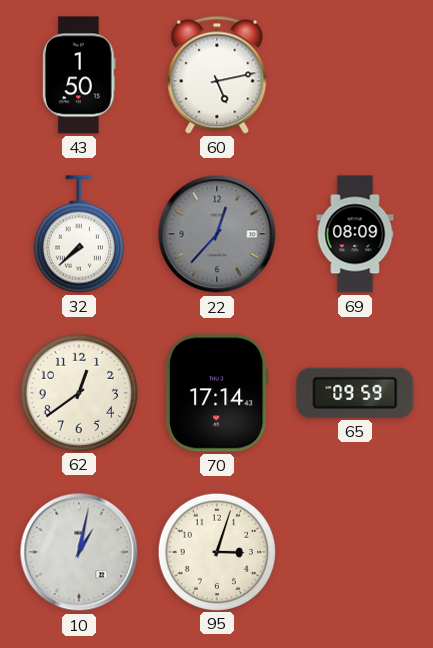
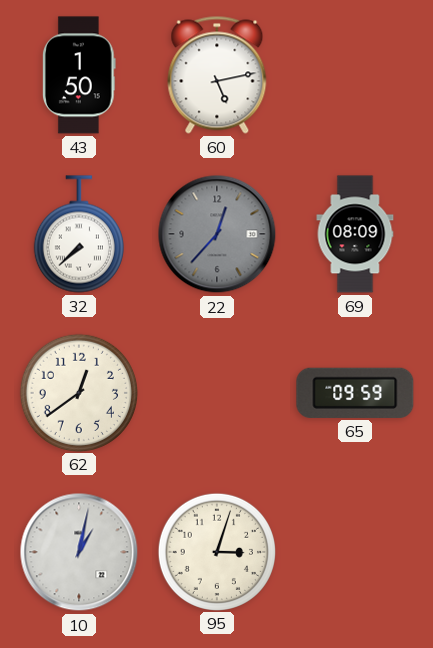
70: 17:14 -> none (217, 393)
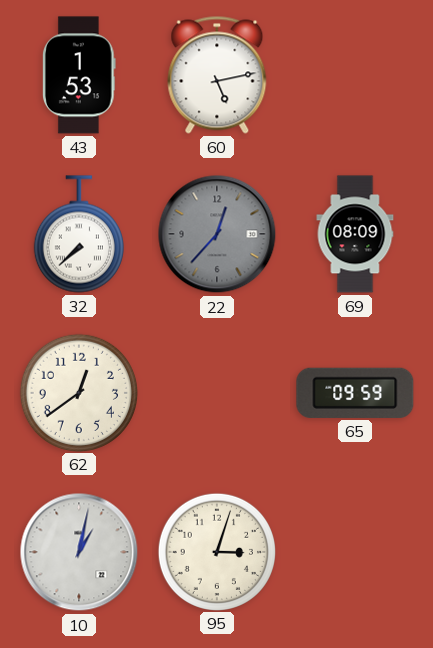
43: 1:50 -> 1:53 (79, 75)
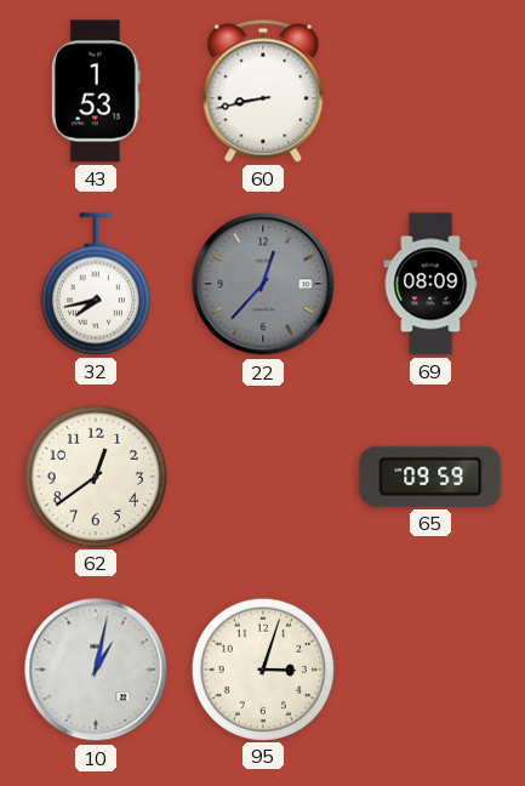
60: 5:13 -> 8:43 (263, 91)
32: 7:38 -> 7:43 (96, 284)
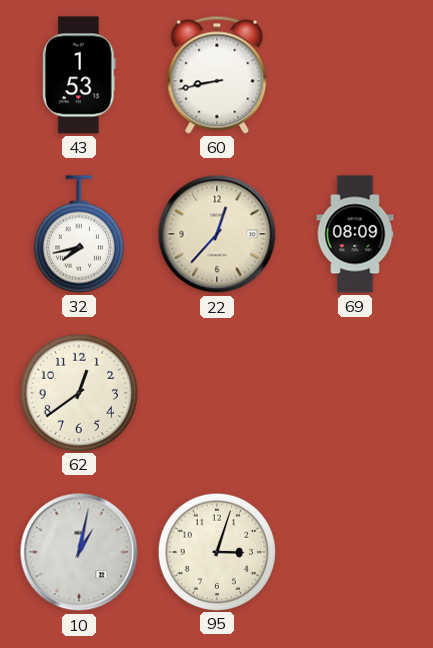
22 dial: grey -> cream (217, 234)
65: 09:59 -> none (430, 477)
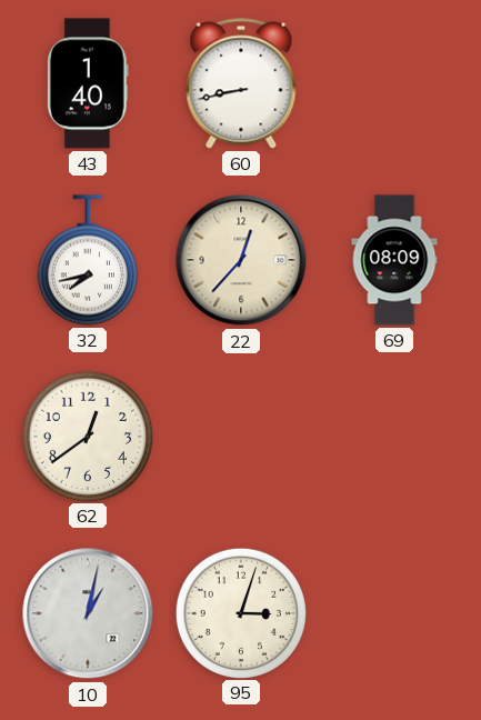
43: 1:53 -> 1:40 (88, 83)
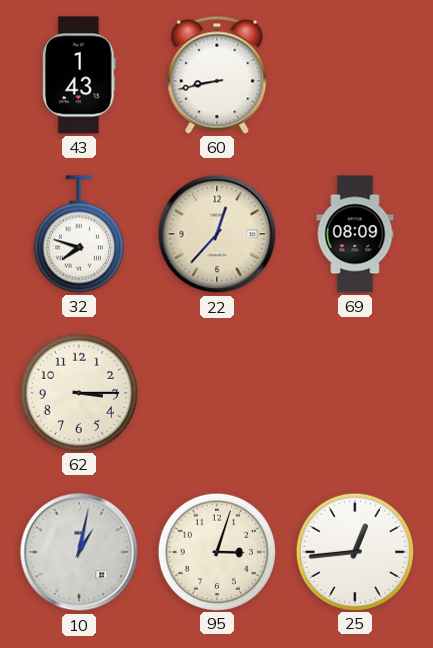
43: 1:40 -> 1:43 (79, 75)
32: 7:43 -> 7:48 (79, 234)
62: 12:39 -> 3:15 (78, 392)
25: none -> 12:44 (354, 551)
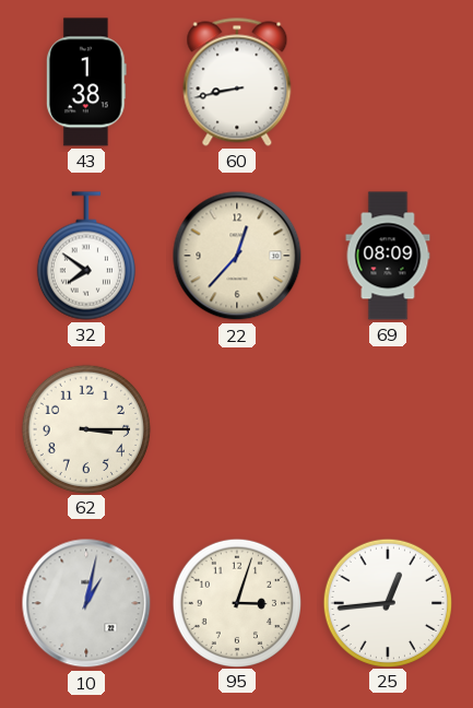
43: 1:43 -> 1:38 (86, 82)
32: 7:48 -> 7:51 (86, 256)
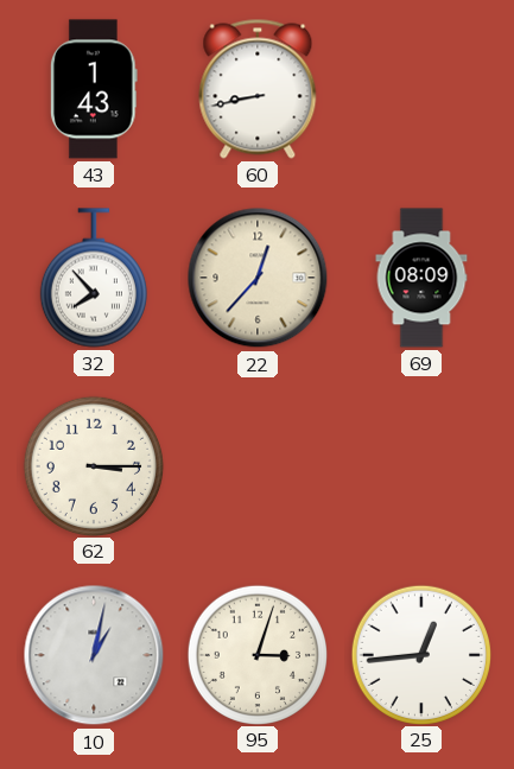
43: 1:38 -> 1:43 (94, 89)
32: 7:51 -> 7:53 (94, 278)
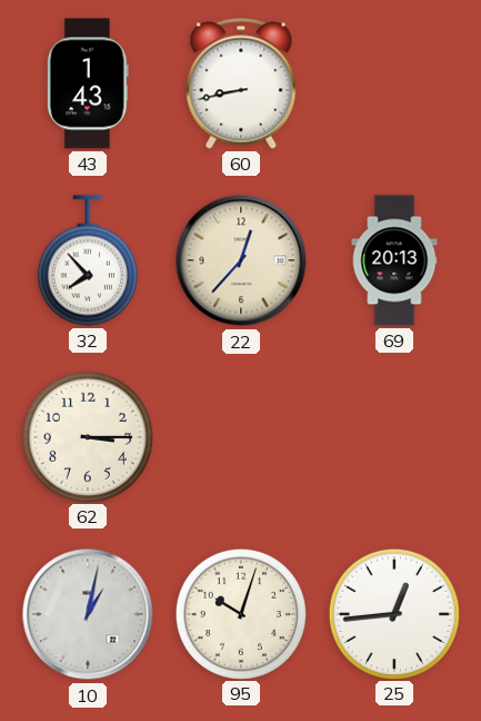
69: 08:09 -> 20:13 (394, 260)
95: 3:03 -> 10:03 (240, 613)
